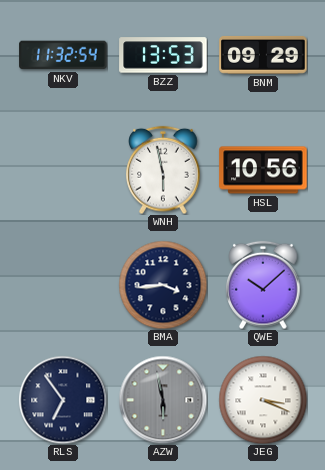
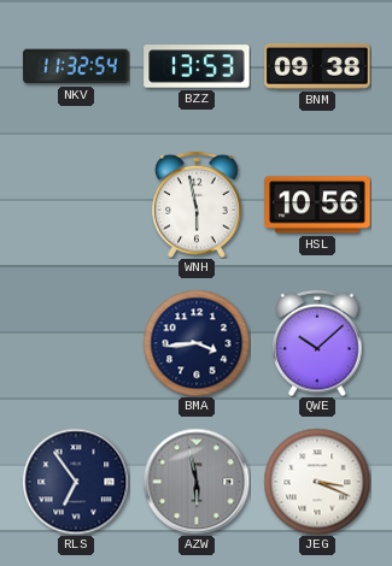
BNM: 09:29 -> 09:38 (317, 66)
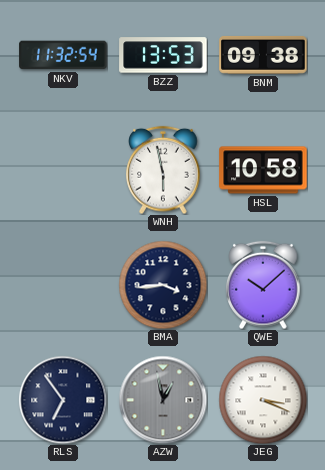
HSL: 10:56 -> 10:58 (263, 170)
AZW: 5:58 -> 12:58 (163, 400)
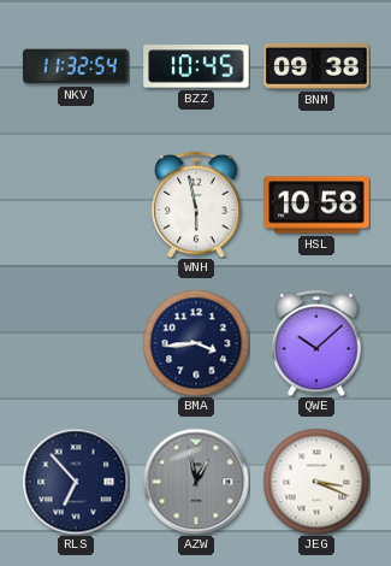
BZZ: 13:53 -> 10:45 (196, 66)
RLS: 6:54 -> 6:53 (76, 482)
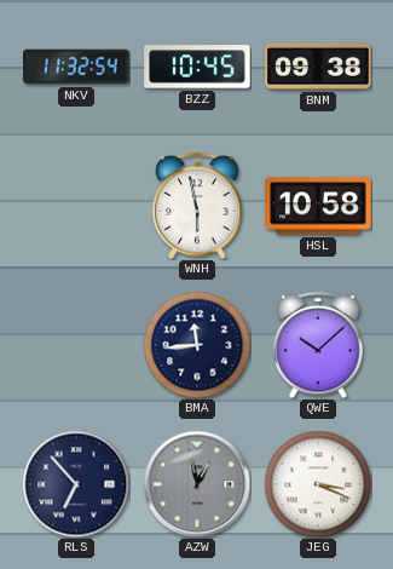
BMA: 3:44 -> 11:44 (197, 345)
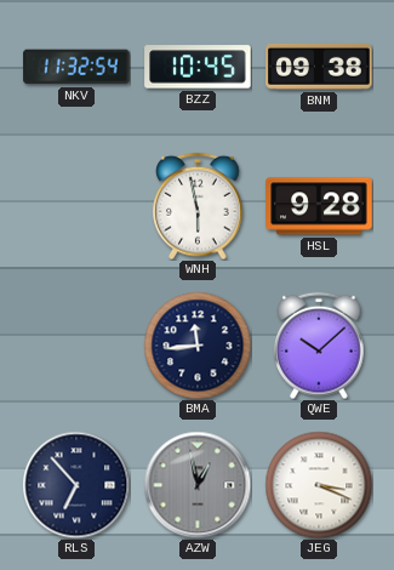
HSL: 10:58 -> 9:28 (319, 206)
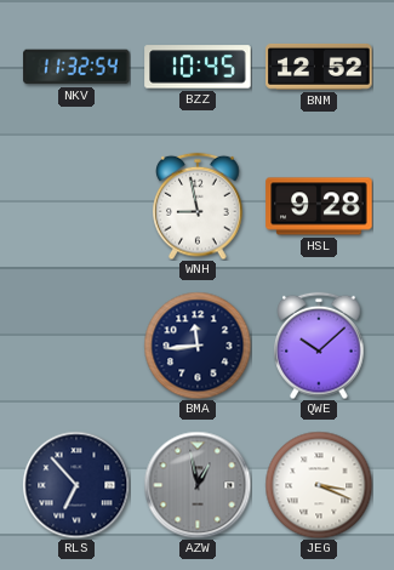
BNM: 09:38 -> 12:52 (319, 67)
WNH: 5:58 -> 8:58 (198, 206)
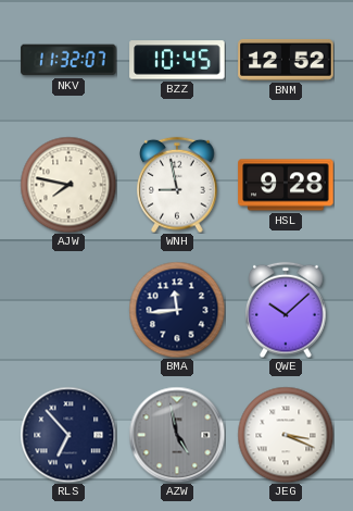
NKV: 11:32:54 -> 11:32:07 (68, 60)
AJW: none -> 7:47 (68, 185)
AZW: 12:58 -> 4:58 (177, 435)
